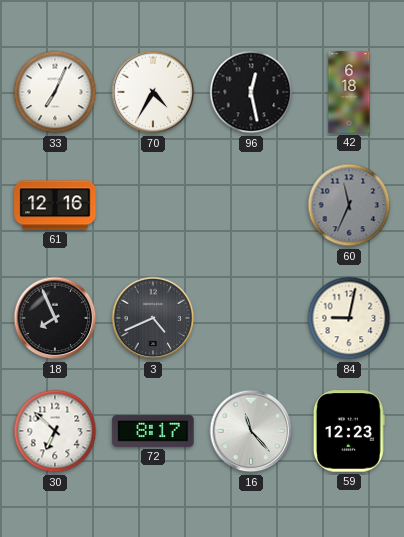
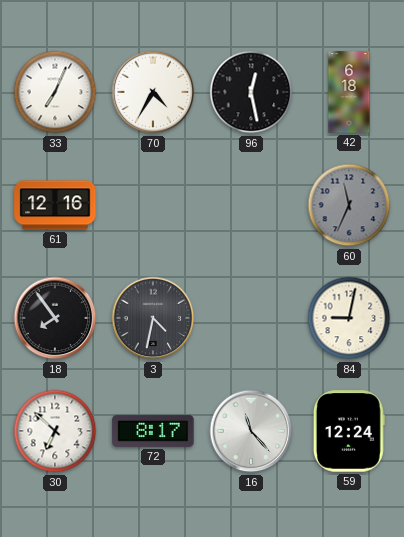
18: 7:56 -> 7:54 (55, 318)
3: 4:41 -> 4:32 (153, 318)
59: 12:23 -> 12:24 (349, 431)
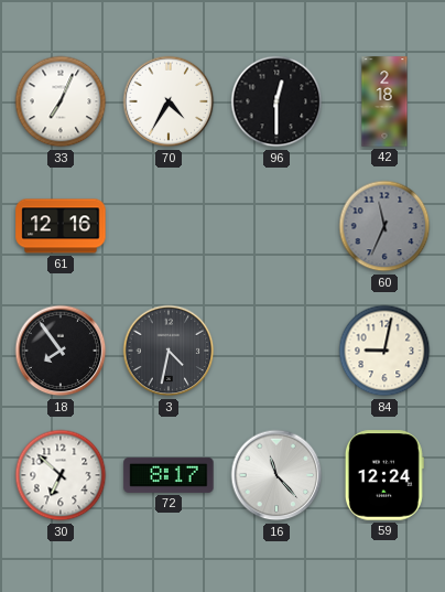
96: 12:28 -> 12:30 (276, 101)
42: 6:18 -> 2:18 (384, 101)
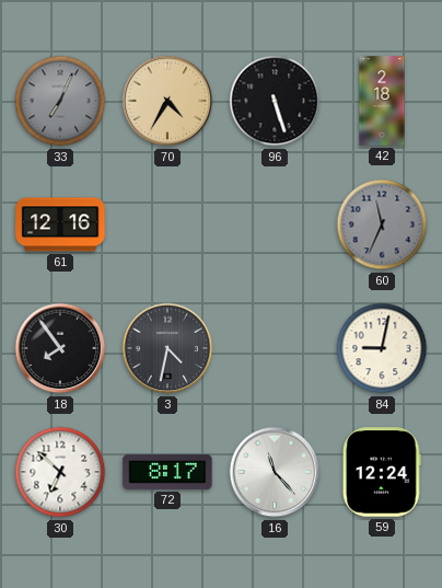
33 dial: white -> grey (60, 101)
70 dial: white -> champagne (167, 101)
96: 12:30 -> 5:27 (275, 101)
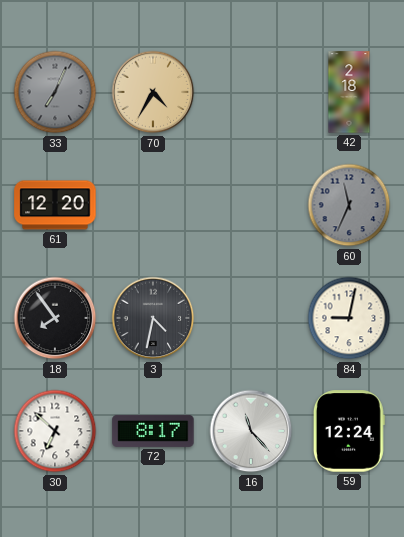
96: 5:27 -> none (275, 101)
61: 12:16 -> 12:20 (55, 205)
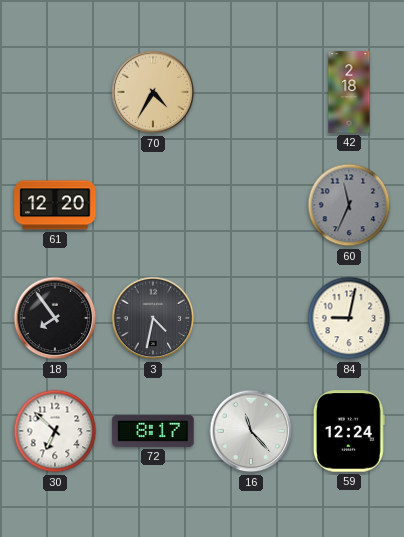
33: 7:04 -> none (55, 92)
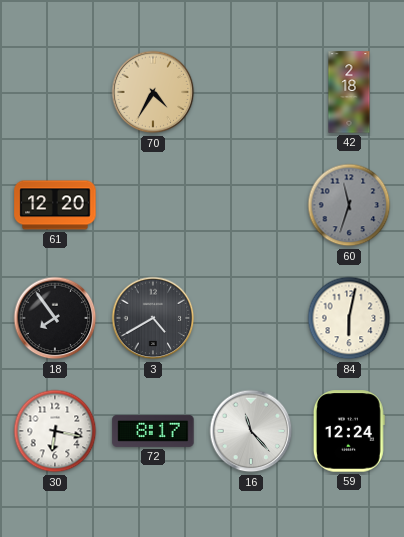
60: 11:34 -> 11:33 (349, 205)
3: 4:32 -> 4:40 (153, 318)
84: 9:02 -> 6:02 (349, 318)
30: 6:52 -> 6:17 (55, 431)
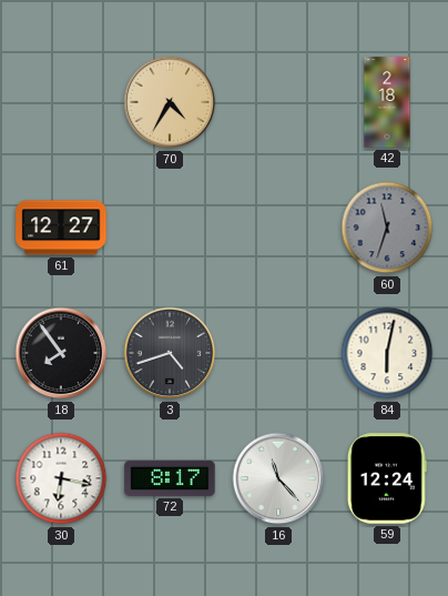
61: 12:20 -> 12:27 (61, 228)
3: 4:40 -> 4:42 (170, 353)
